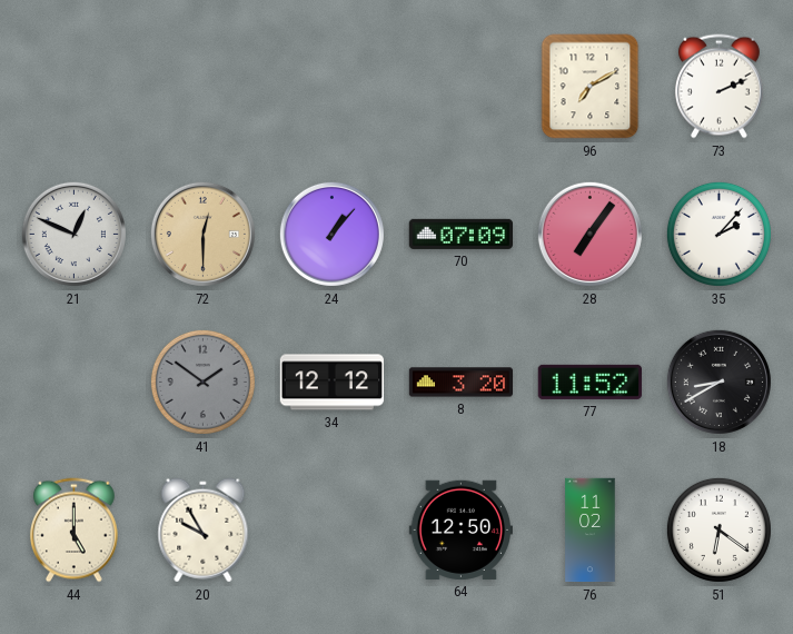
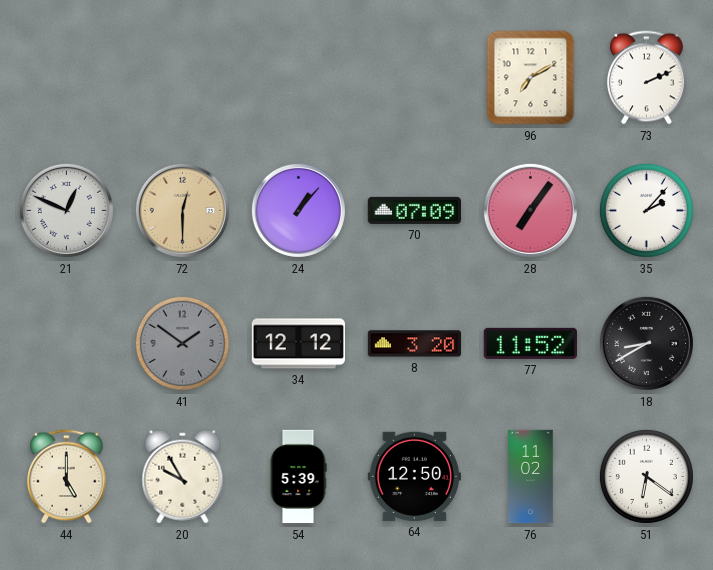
54: none -> 5:39 (298, 477)
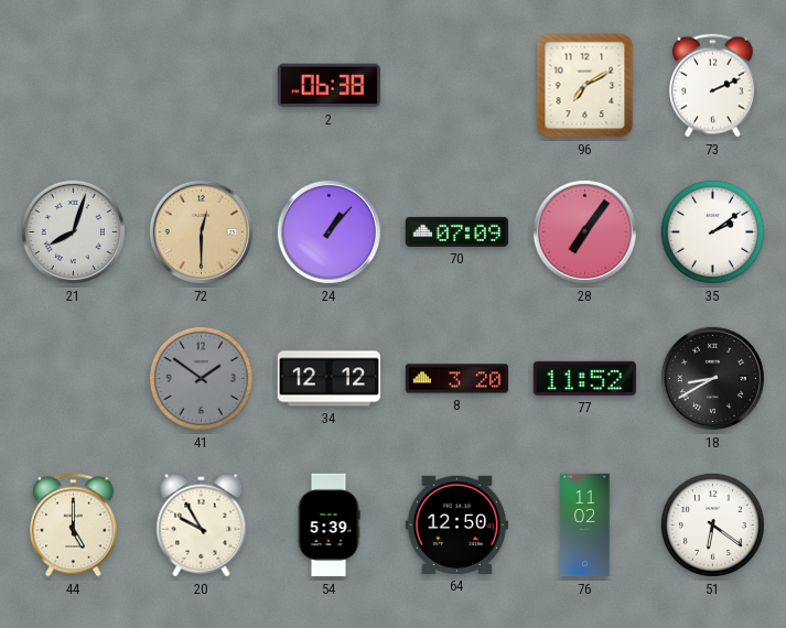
2: none -> 06:38 (329, 86)
21: 12:49 -> 8:03 (73, 231)
35: 2:07 -> 2:09 (712, 231)
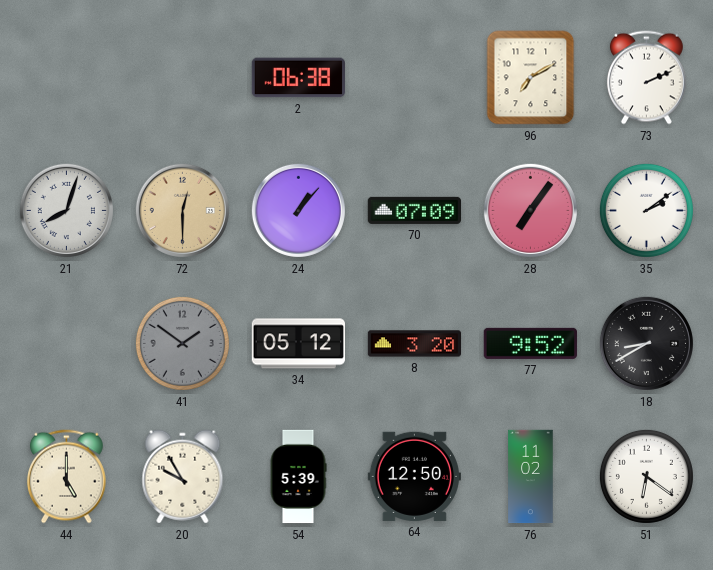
34: 12:12 -> 05:12 (298, 344)
77: 11:52 -> 9:52 (530, 343)
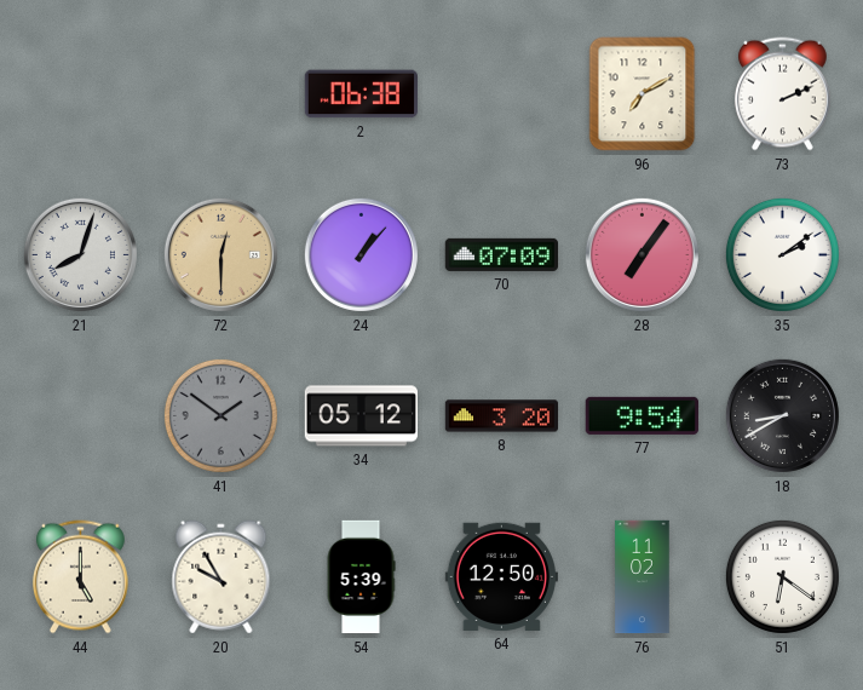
77: 9:52 -> 9:54 (642, 415)
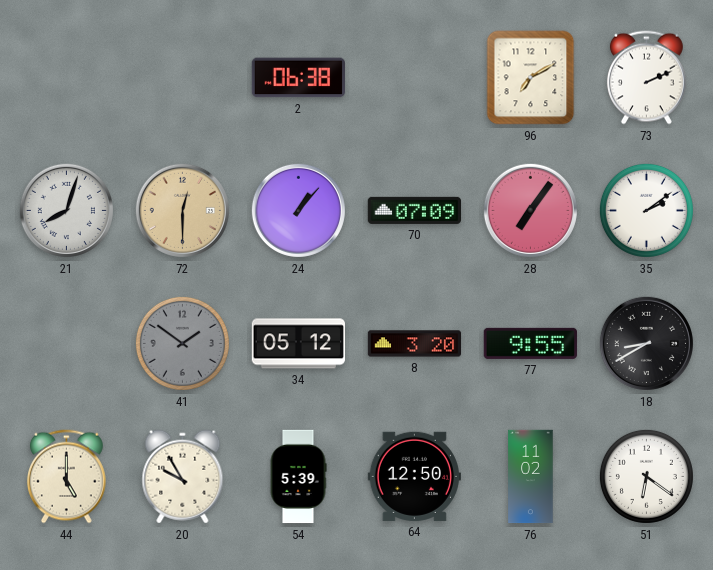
77: 9:54 -> 9:55 (530, 343)
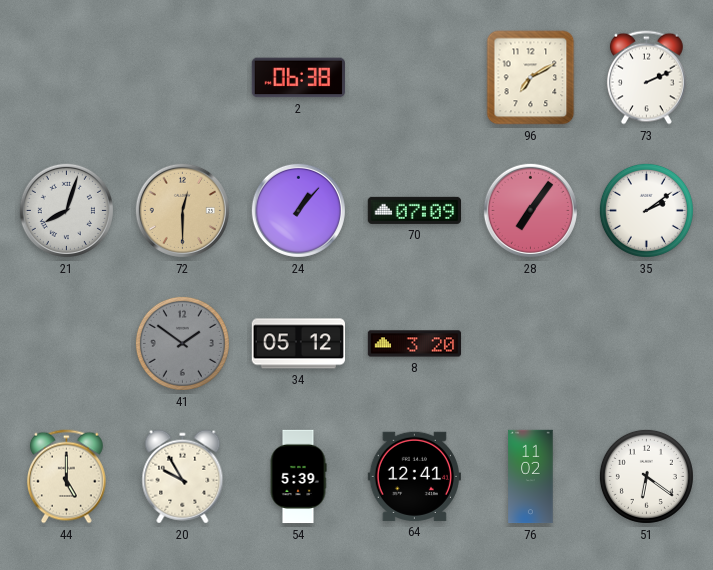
77: 9:55 -> none (530, 343)
18: 8:40 -> none (646, 343)
64: 12:50 -> 12:41 (414, 476)
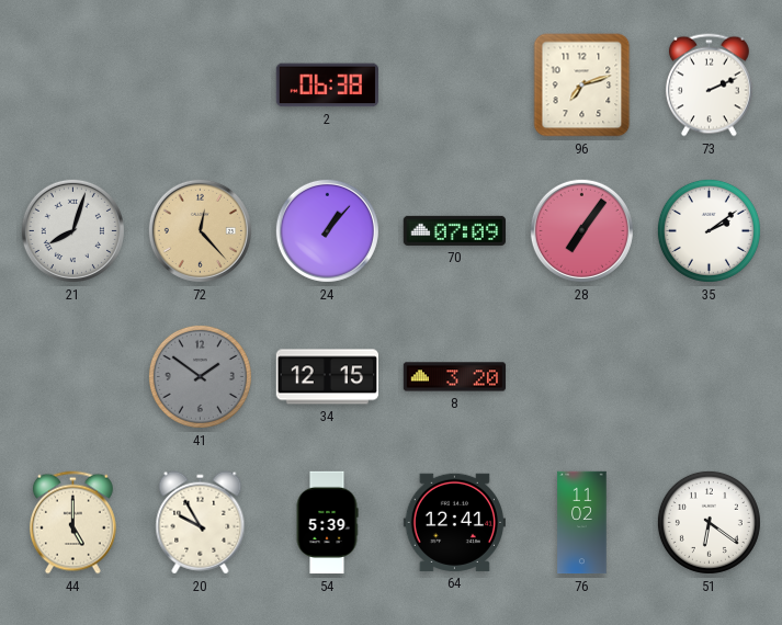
96: 7:10 -> 7:12 (582, 86)
72: 12:30 -> 12:23 (200, 230)
34: 05:12 -> 12:15 (327, 377)
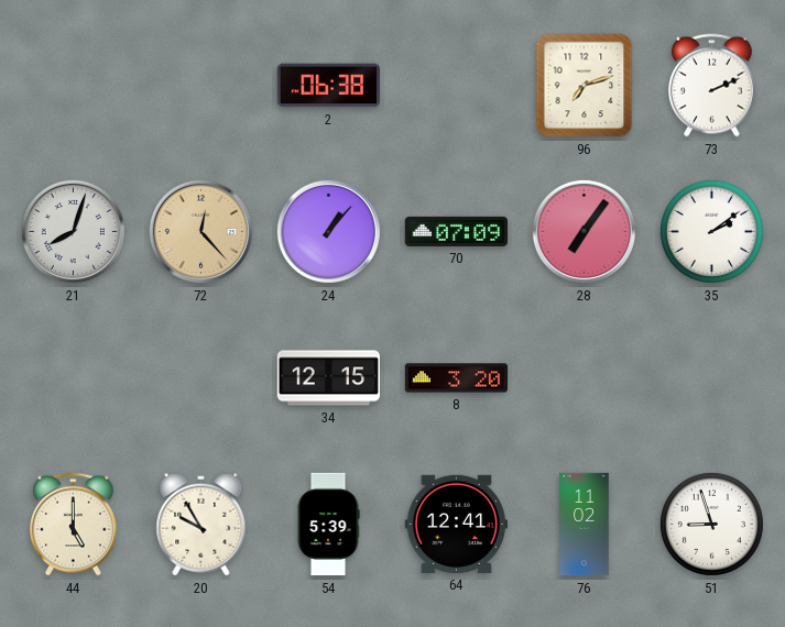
41: 1:51 -> none (200, 376)
51: 6:21 -> 8:57 (711, 524)
